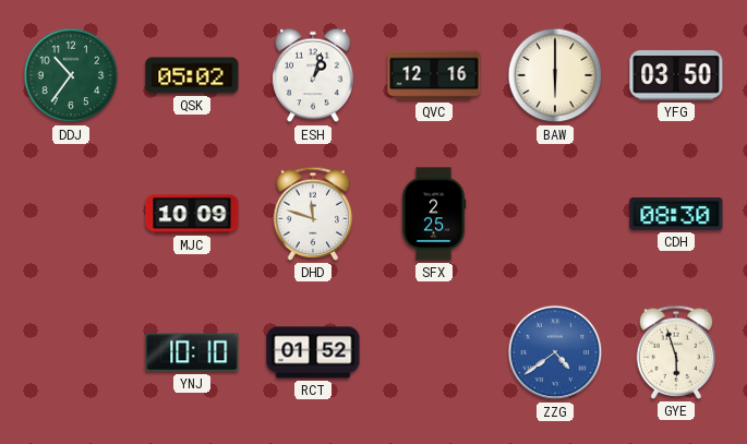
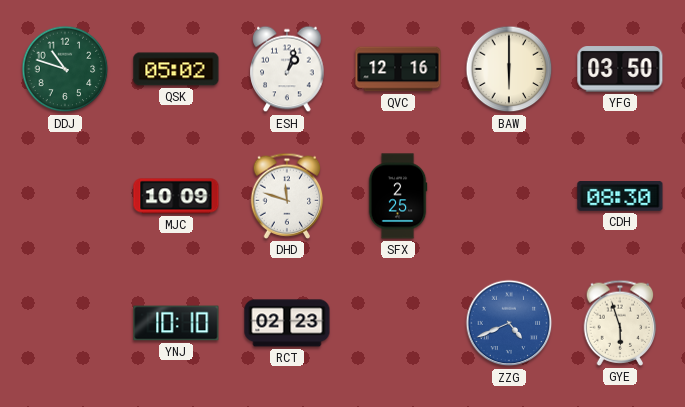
DDJ: 10:36 -> 10:48 (65, 69)
RCT: 01:52 -> 02:23 (287, 323)
ZZG: 4:39 -> 4:41 (509, 323)
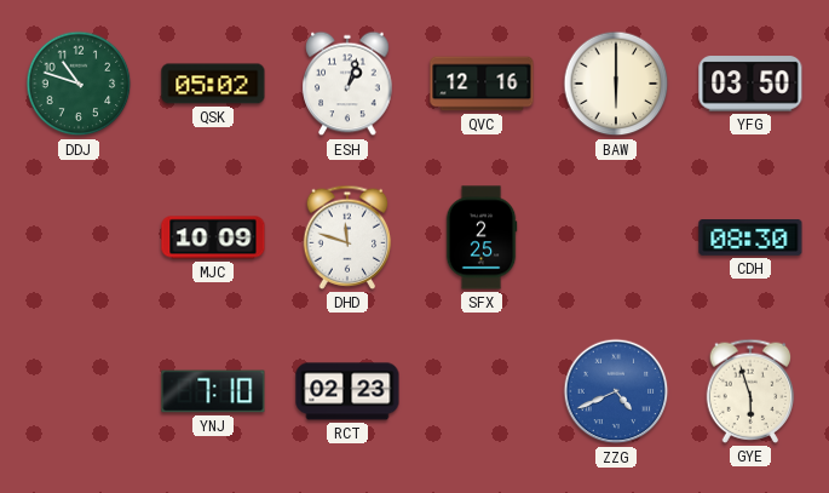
YNJ: 10:10 -> 7:10 (213, 391)
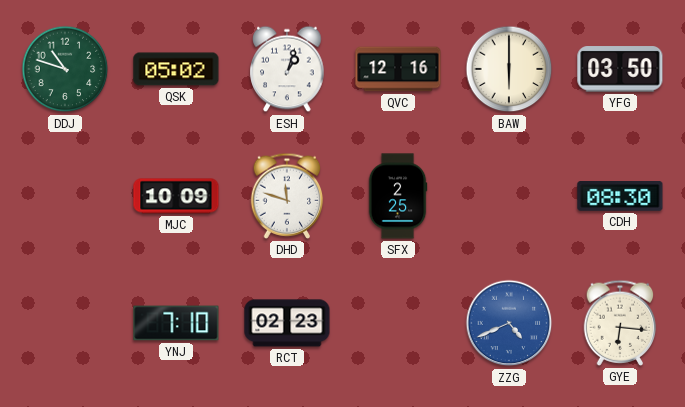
GYE: 5:57 -> 6:16 (620, 323)
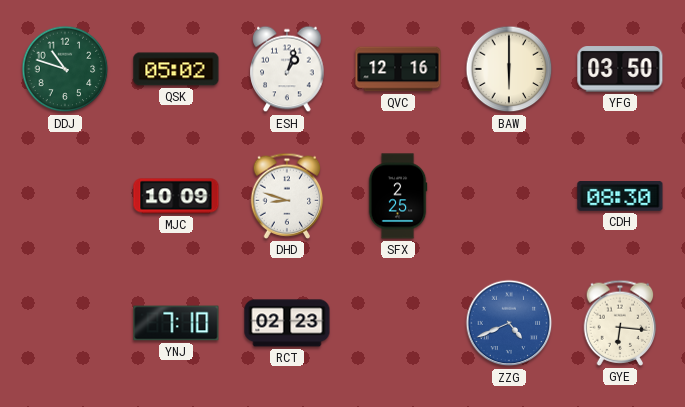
DHD: 11:48 -> 8:48 (287, 196)
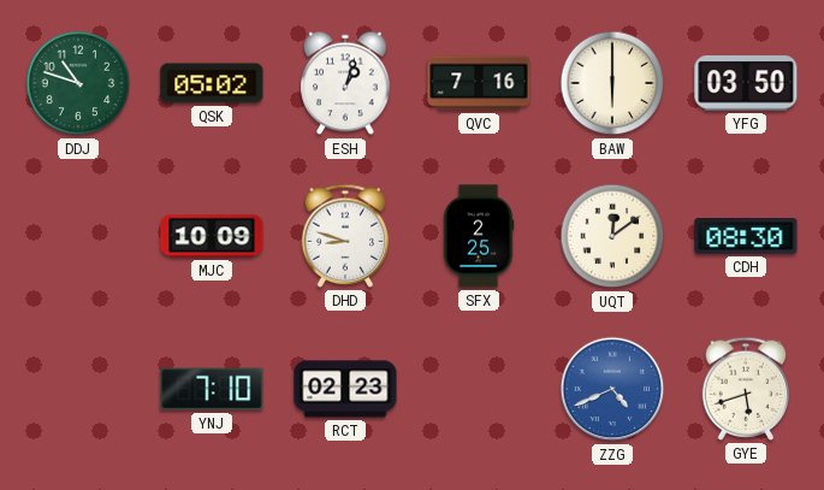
QVC: 12:16 -> 7:16 (479, 83)
UQT: none -> 12:09 (612, 236)
GYE: 6:16 -> 5:42 (746, 389)
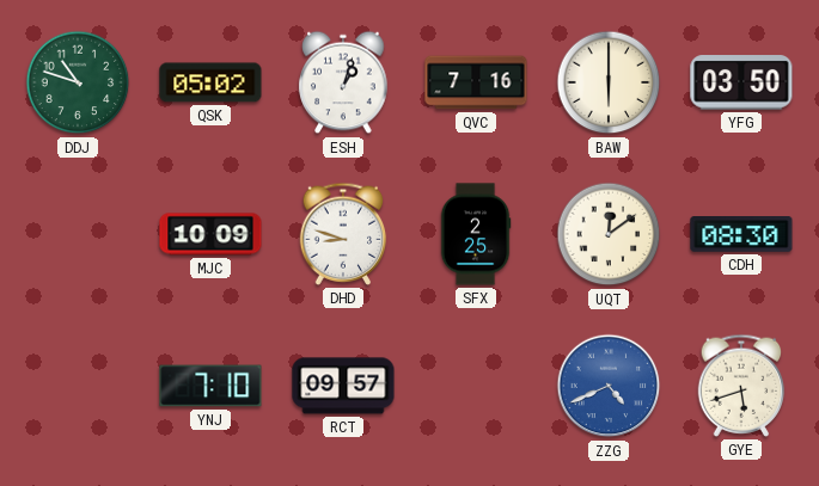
RCT: 02:23 -> 09:57 (343, 386)
